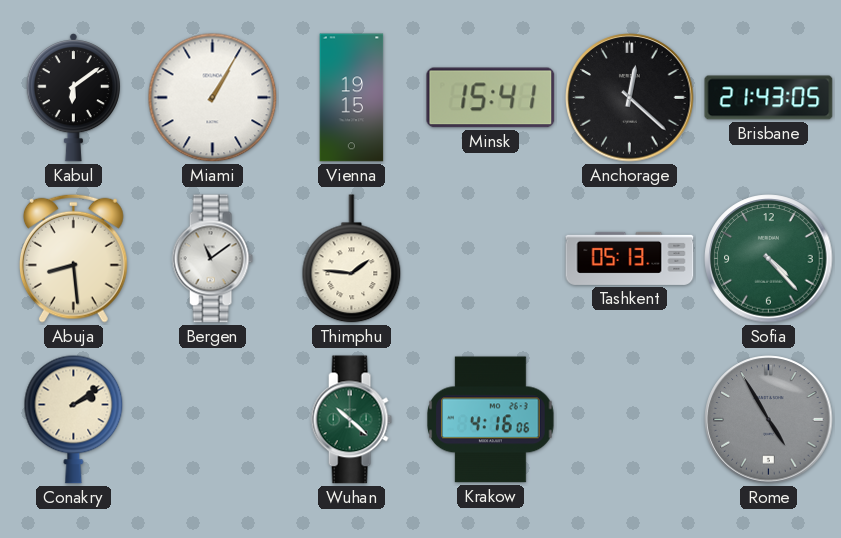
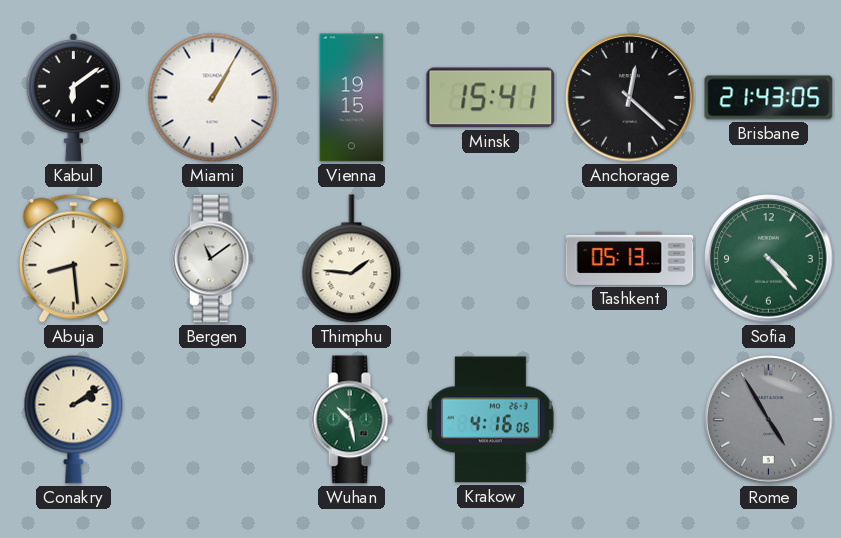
Wuhan: 10:22 -> 10:28 (351, 420)
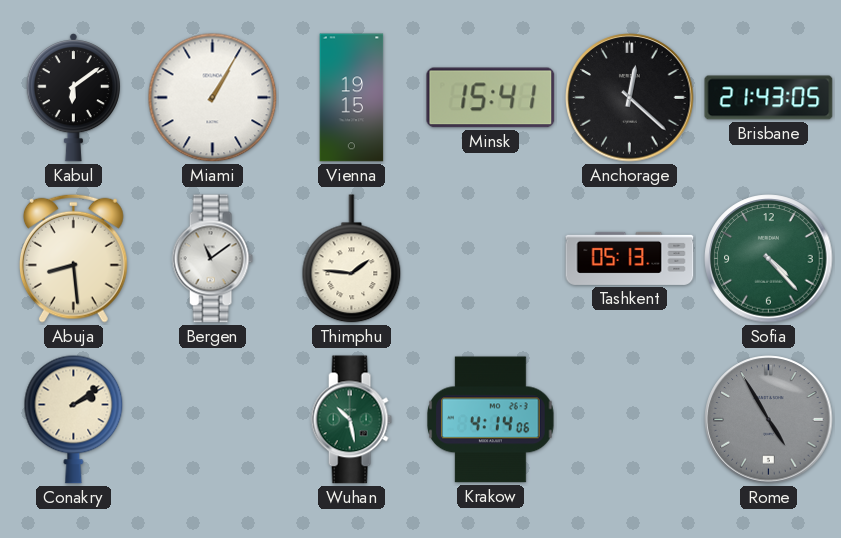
Krakow: 4:16 -> 4:14 (491, 420)
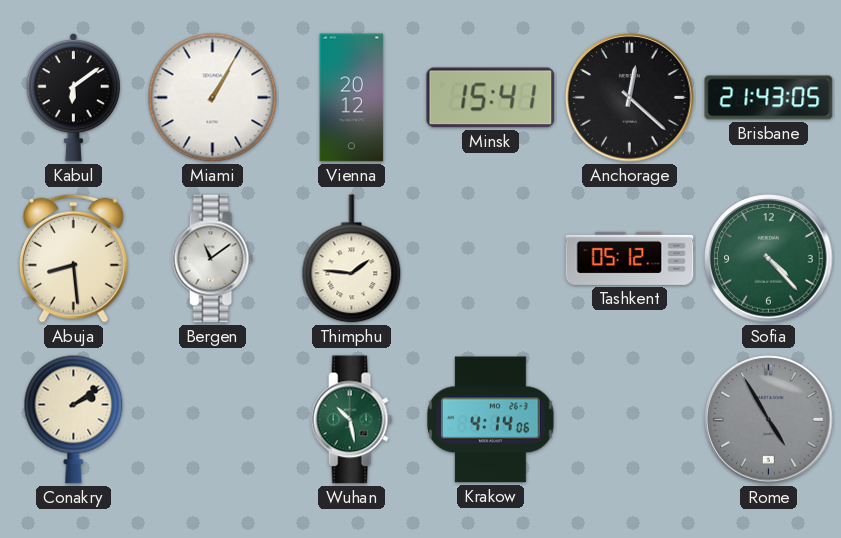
Vienna: 19:15 -> 20:12 (352, 98)
Tashkent: 05:13 -> 05:12 (630, 258)
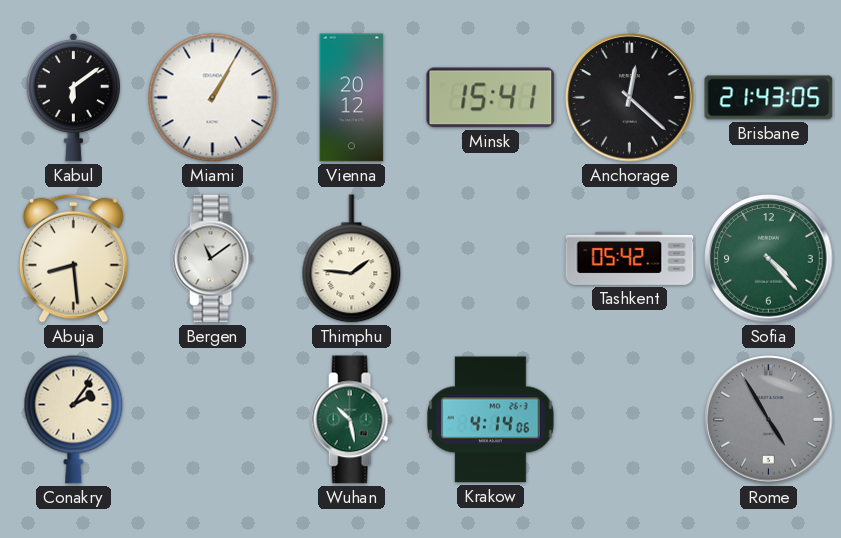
Tashkent: 05:12 -> 05:42 (630, 258)
Conakry: 2:09 -> 2:06 (74, 419)
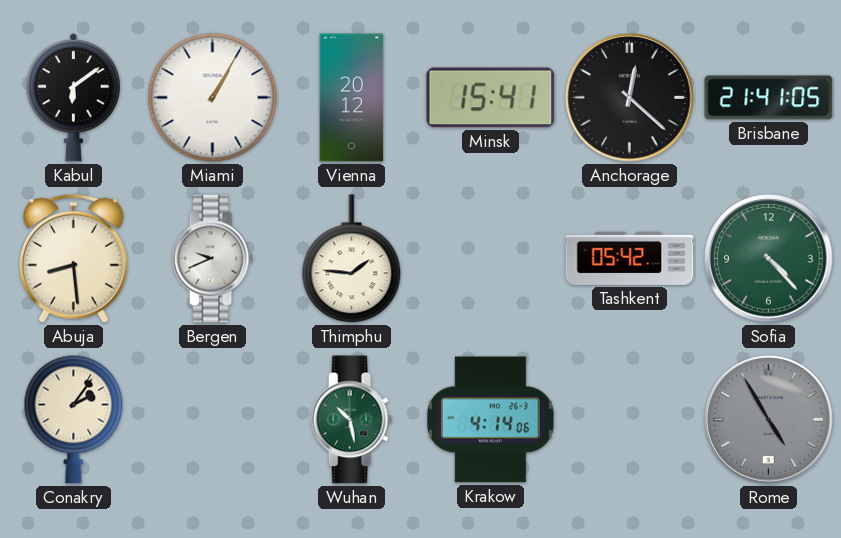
Brisbane: 21:43 -> 21:41 (769, 98)
Bergen: 11:09 -> 9:41 (212, 259)
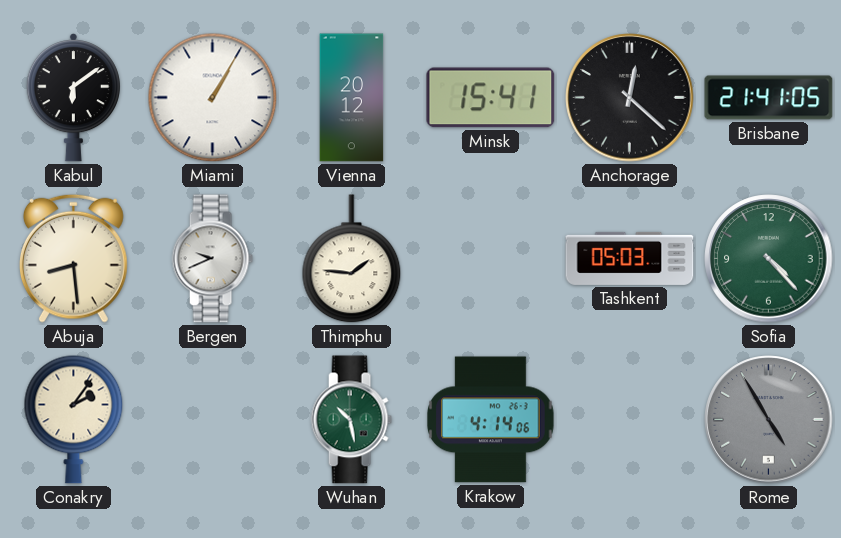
Tashkent: 05:42 -> 05:03 (630, 258)
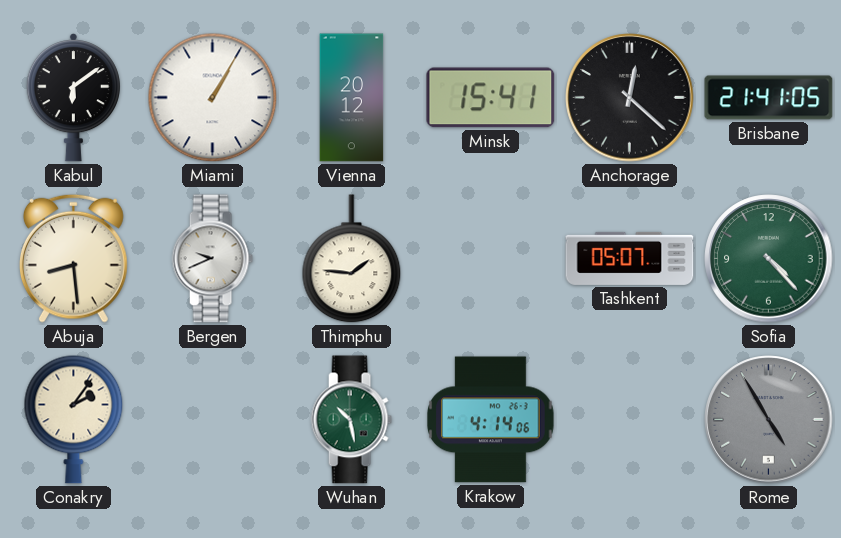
Tashkent: 05:03 -> 05:07 (630, 258)
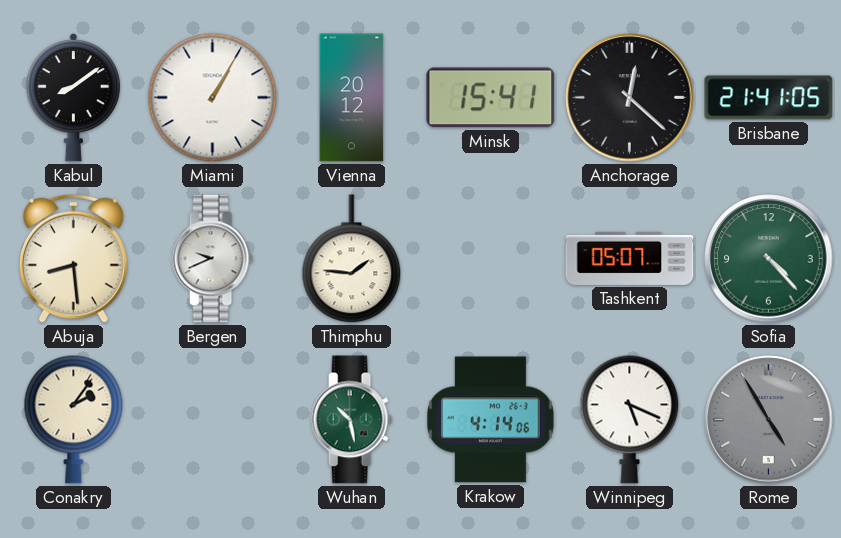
Kabul: 6:09 -> 8:09 (73, 98)
Winnipeg: none -> 5:19 (630, 419)
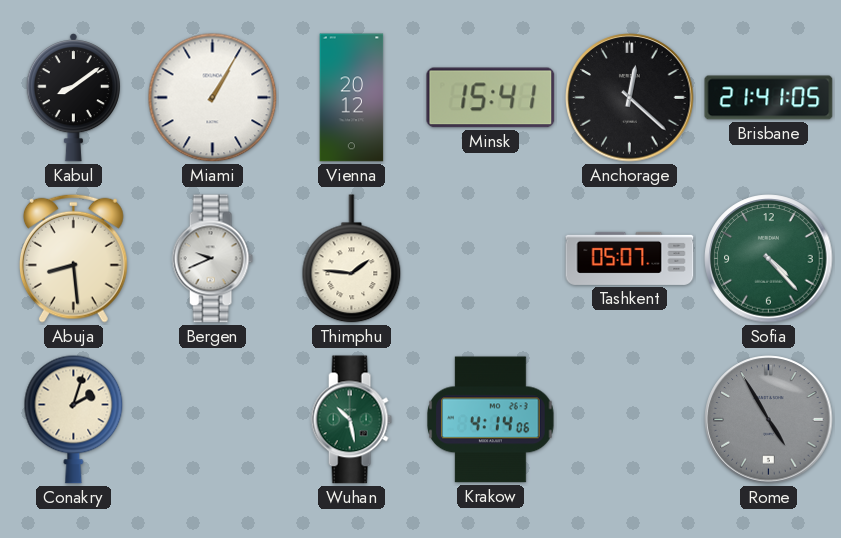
Conakry: 2:06 -> 2:03 (74, 419)
Winnipeg: 5:19 -> none (630, 419)
